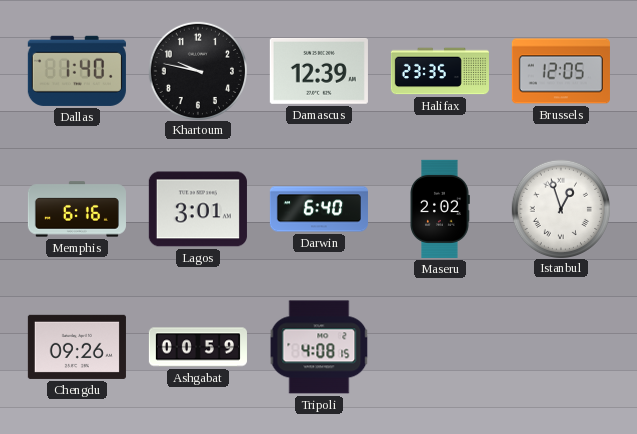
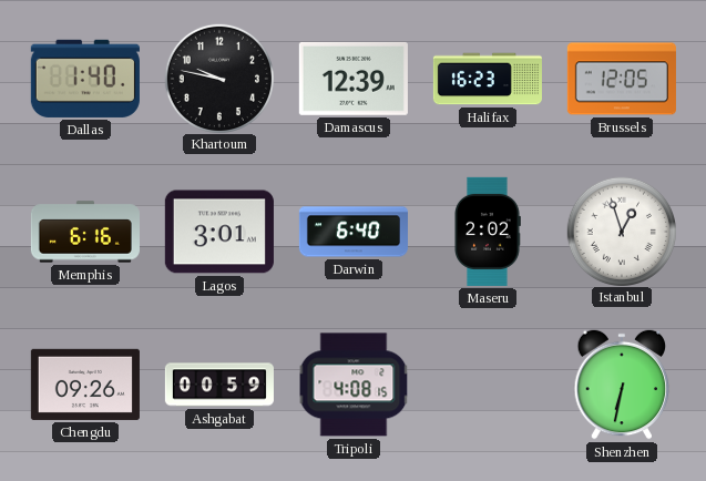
Halifax: 23:35 -> 16:23 (488, 79)
Shenzhen: none -> 6:32 (622, 385)
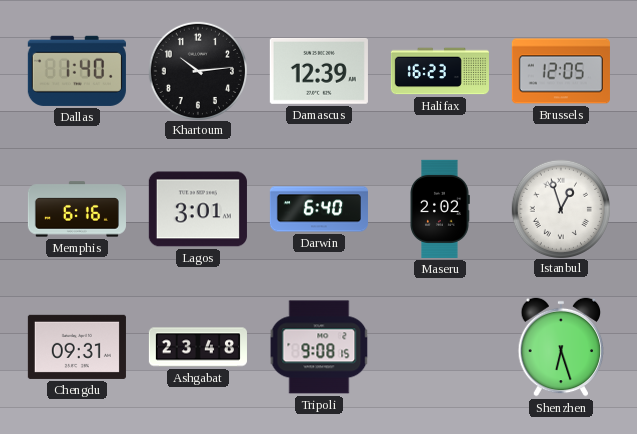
Khartoum: 9:47 -> 10:14 (197, 70)
Chengdu: 09:26 -> 09:31 (77, 347)
Ashgabat: 00:59 -> 23:48 (198, 347)
Tripoli: 4:08 -> 9:08 (319, 347)
Shenzhen: 6:32 -> 6:27 (561, 347)
